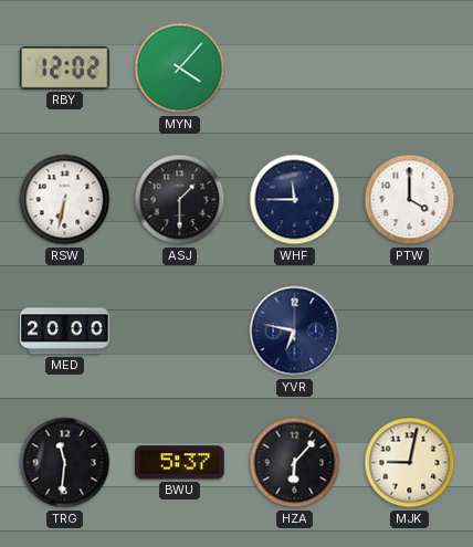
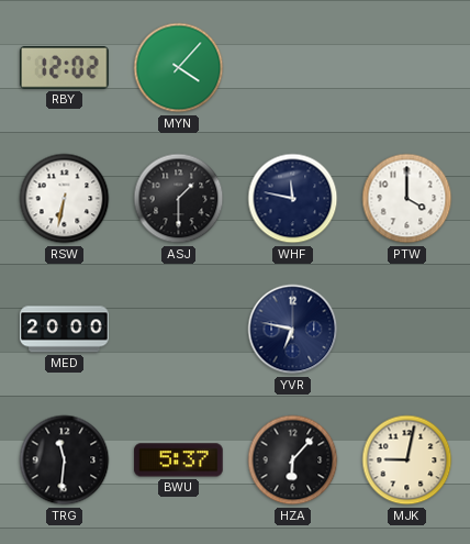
WHF: 11:45 -> 11:47 (293, 199)
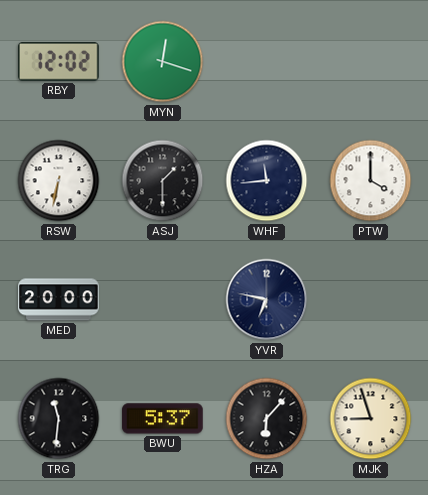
MYN: 4:07 -> 12:18 (163, 62)
WHF: 11:47 -> 11:44 (267, 181)
MJK: 9:02 -> 8:57 (371, 419)
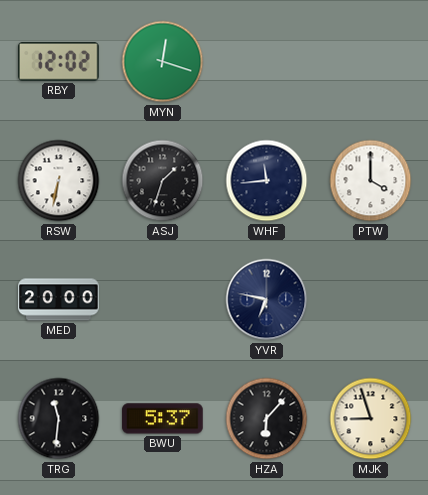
ASJ: 1:30 -> 1:33 (163, 181)
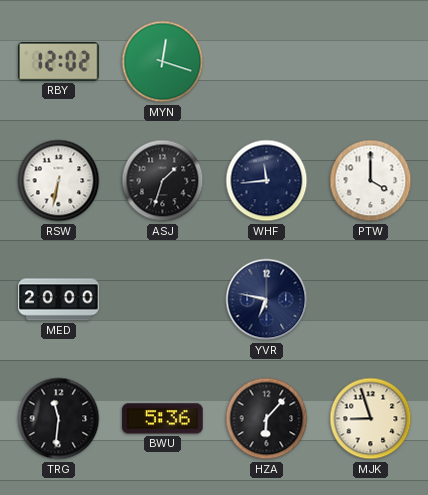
BWU: 5:37 -> 5:36 (163, 419)
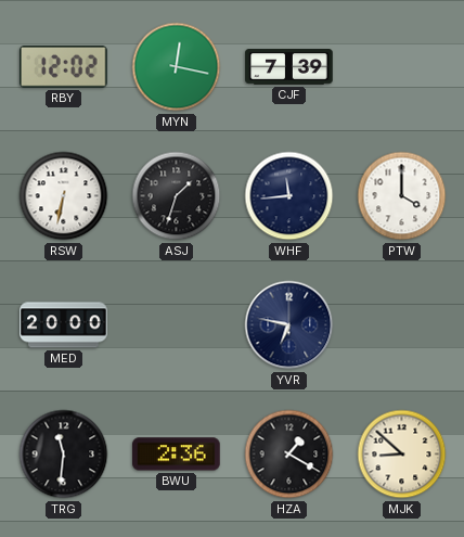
MYN: 12:18 -> 12:17 (177, 67)
CJF: none -> 7:39 (289, 67)
BWU: 5:36 -> 2:36 (177, 455)
HZA: 6:07 -> 1:20 (289, 455)
MJK: 8:57 -> 8:52 (402, 455)
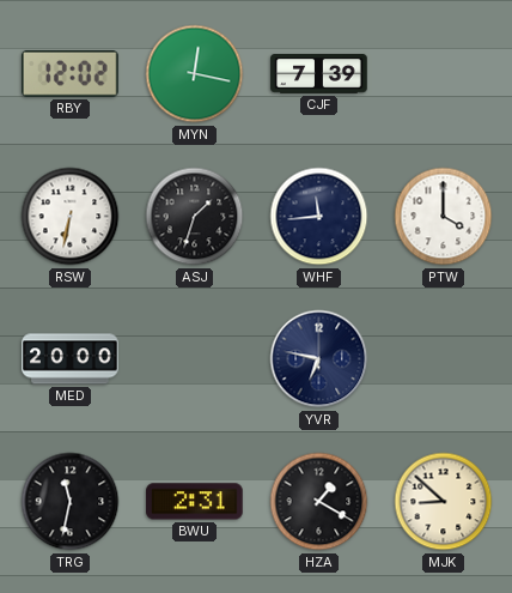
TRG: 11:31 -> 11:32 (71, 502)
BWU: 2:36 -> 2:31 (195, 502)
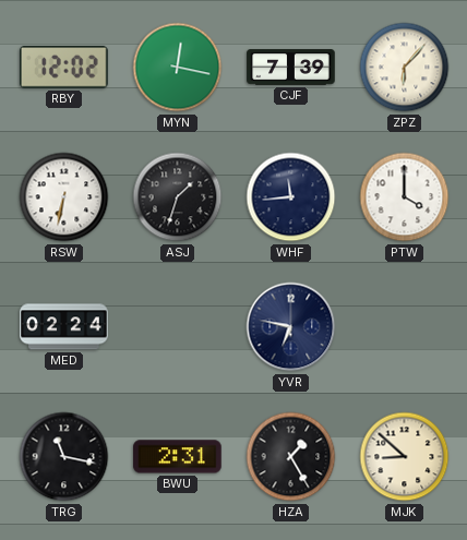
ZPZ: none -> 6:07 (405, 68)
MED: 20:00 -> 02:24 (64, 327)
TRG: 11:32 -> 11:17 (64, 457)
HZA: 1:20 -> 1:25 (291, 457)
